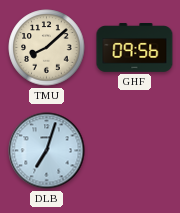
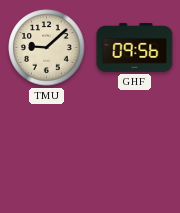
TMU: 8:08 -> 9:08 (47, 48)
DLB: 7:03 -> none (47, 151)
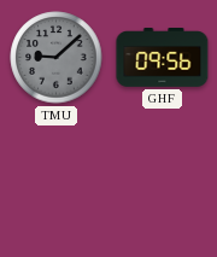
TMU dial: cream -> grey (57, 58)
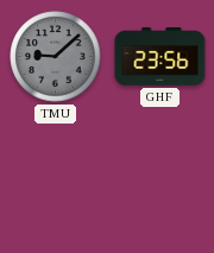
GHF: 09:56 -> 23:56 (160, 57)
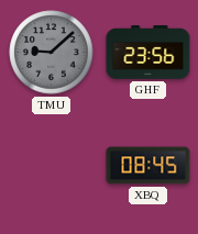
XBQ: none -> 08:45 (148, 166)
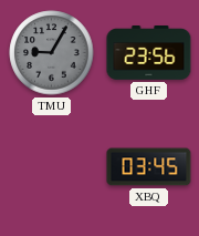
TMU: 9:08 -> 9:05 (52, 53)
XBQ: 08:45 -> 03:45 (149, 167)
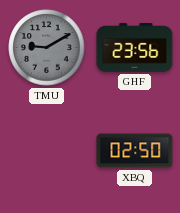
TMU: 9:05 -> 9:10 (47, 48)
XBQ: 03:45 -> 02:50 (135, 151)
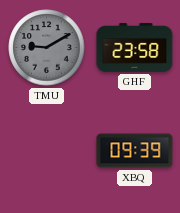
GHF: 23:56 -> 23:58 (135, 48)
XBQ: 02:50 -> 09:39 (135, 151)
